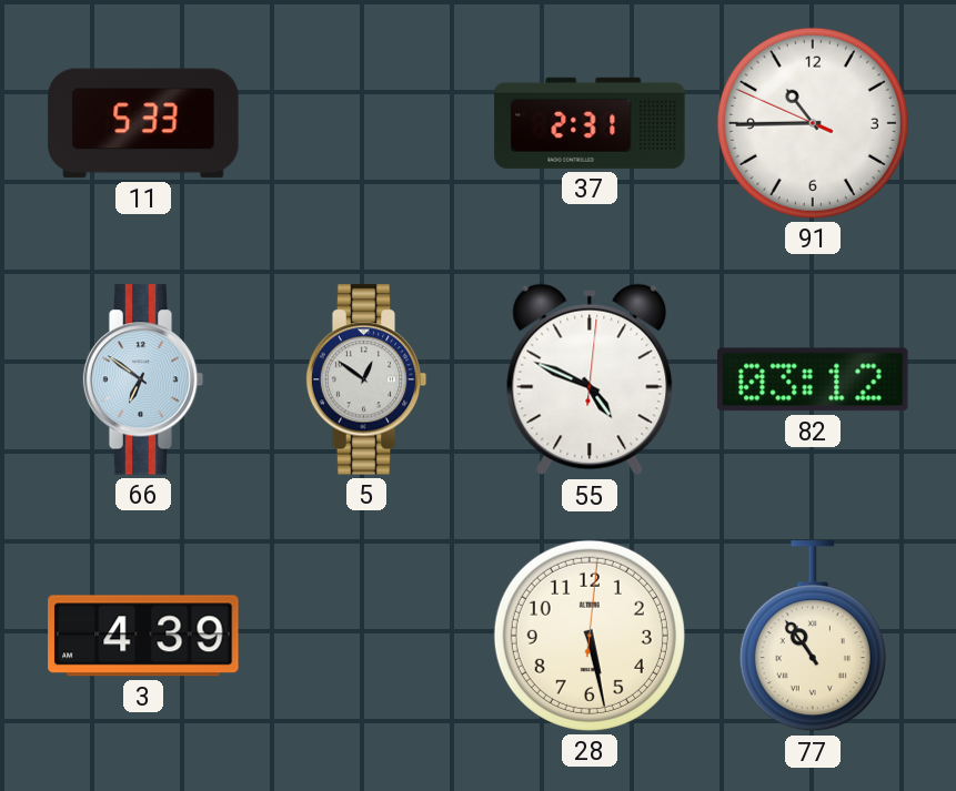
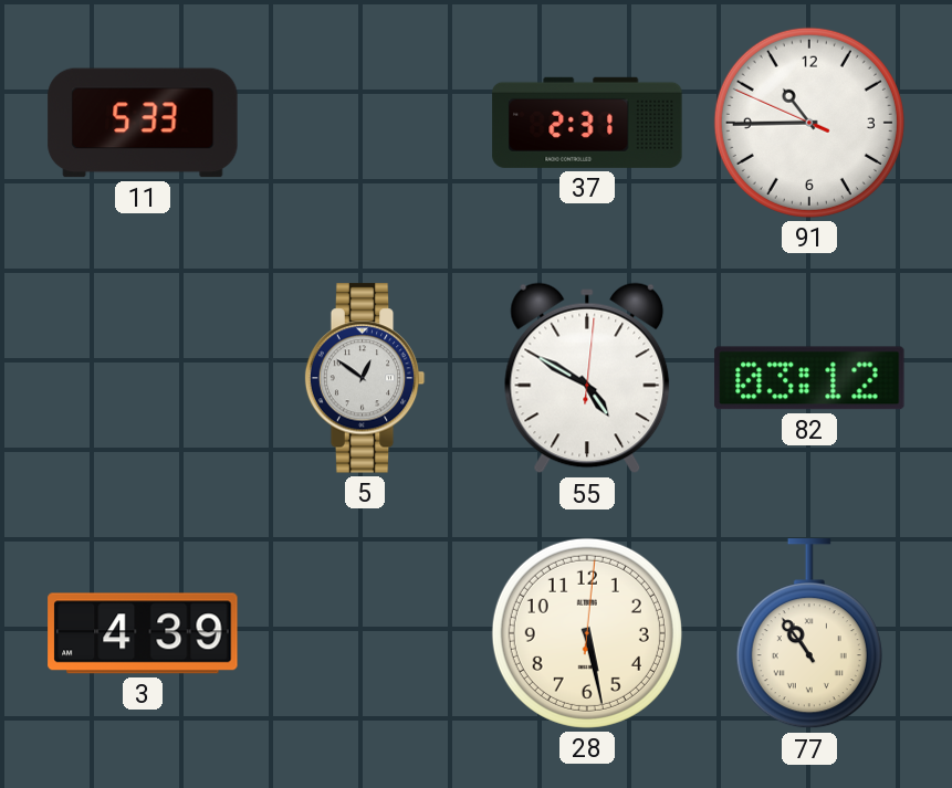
66: 6:51 -> none (143, 379)
55: 4:49 -> 4:50 (587, 378)
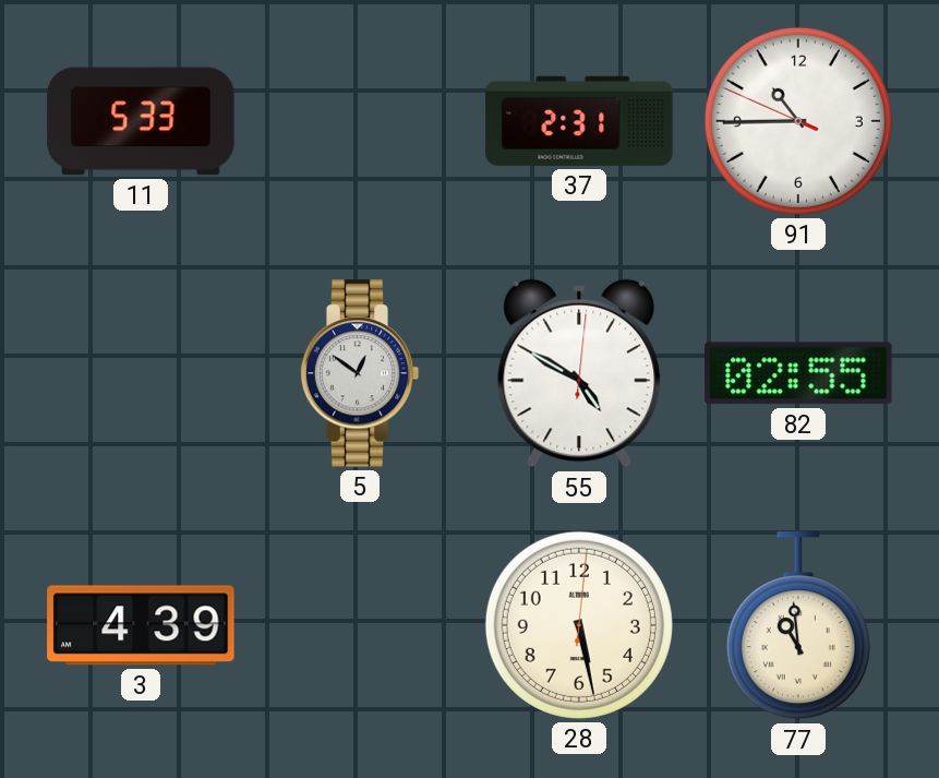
82: 03:12 -> 02:55 (798, 373)
77: 10:54 -> 10:59 (798, 626)
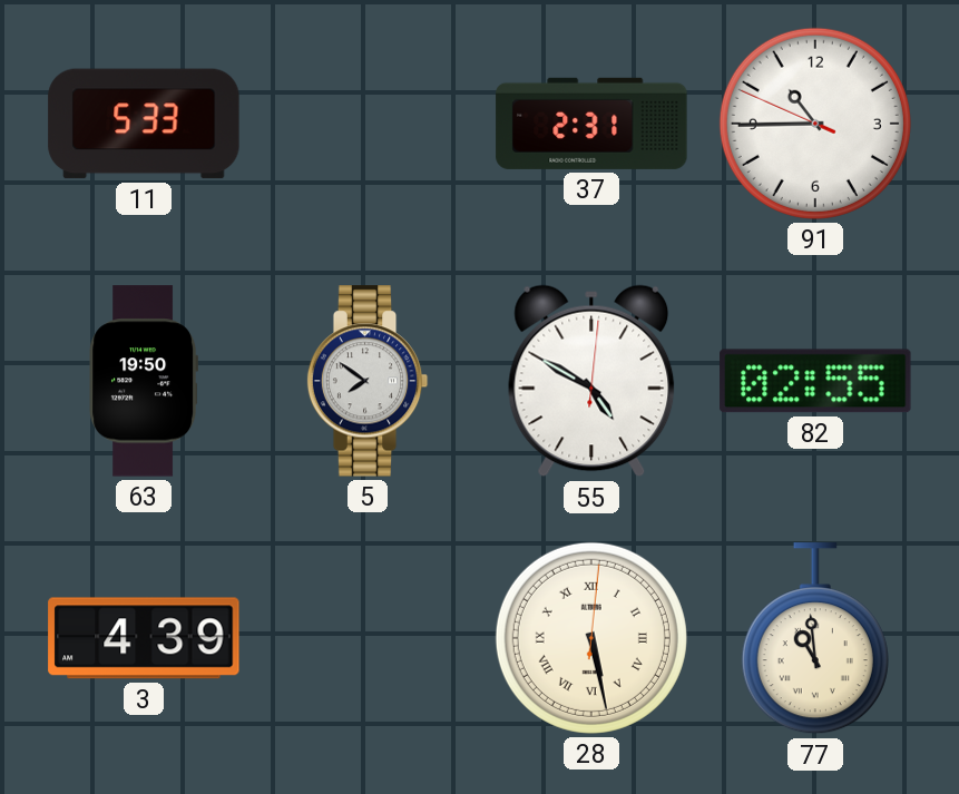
63: none -> 19:50 (143, 381)
5: 12:51 -> 7:51 (368, 381)
28 numerals: Arabic -> Roman (591, 638)
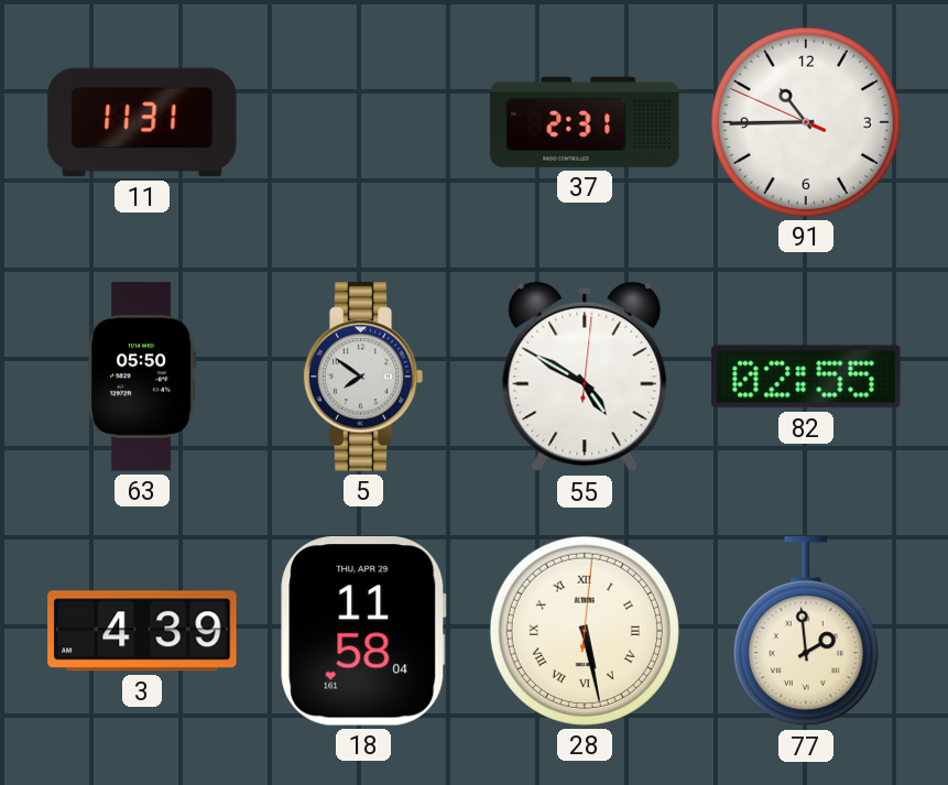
11: 5:33 -> 11:31 (142, 122)
63: 19:50 -> 05:50 (141, 377)
18: none -> 11:58 (363, 631)
77: 10:59 -> 1:59 (806, 632)
